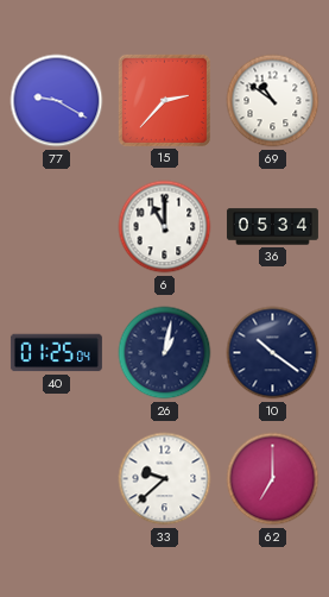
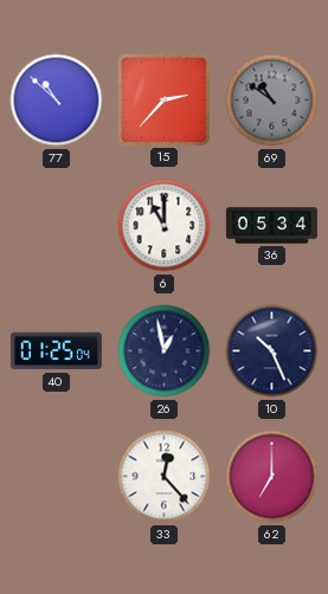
77: 9:20 -> 10:52 (57, 101)
69 dial: white -> grey (272, 101)
26: 1:02 -> 12:58 (165, 351)
10: 10:21 -> 10:26 (272, 351)
33: 9:38 -> 12:23 (165, 477)
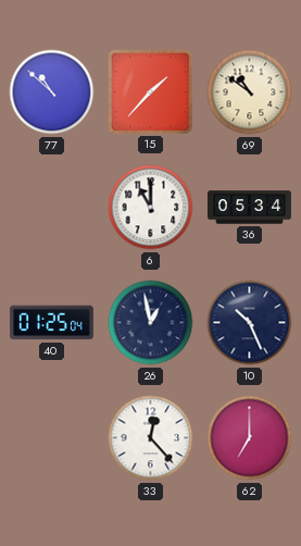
15: 2:37 -> 1:37 (150, 91)
69 dial: grey -> cream (250, 92)
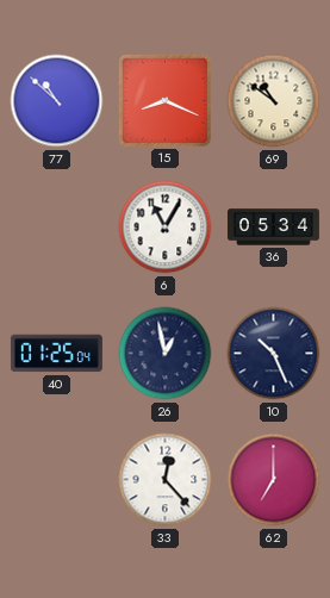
15: 1:37 -> 8:19 (164, 100)
6: 11:00 -> 11:05 (166, 228)
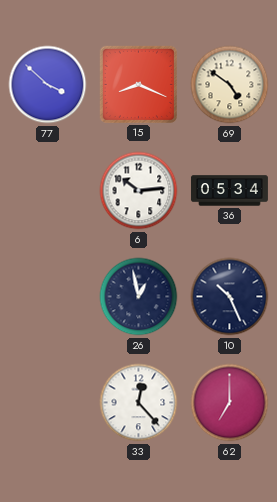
77: 10:52 -> 3:52 (48, 85)
69: 10:51 -> 4:51 (230, 85)
6: 11:05 -> 10:14 (139, 191)
40: 01:25 -> none (56, 354)
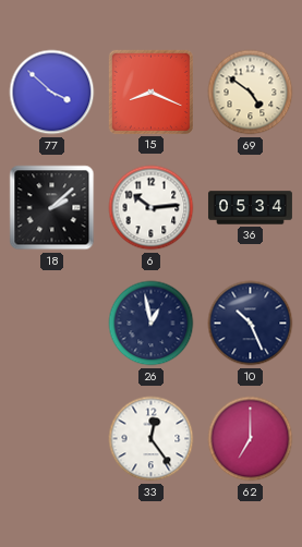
18: none -> 2:08 (52, 208)
33: 12:23 -> 12:24 (152, 439)
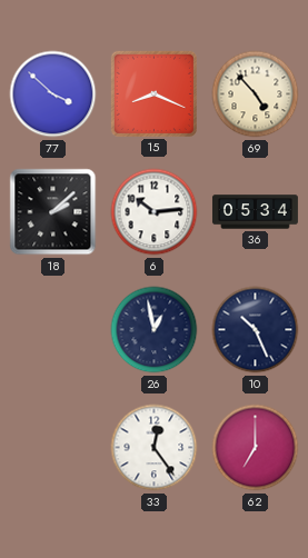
69: 4:51 -> 4:53 (256, 94)
